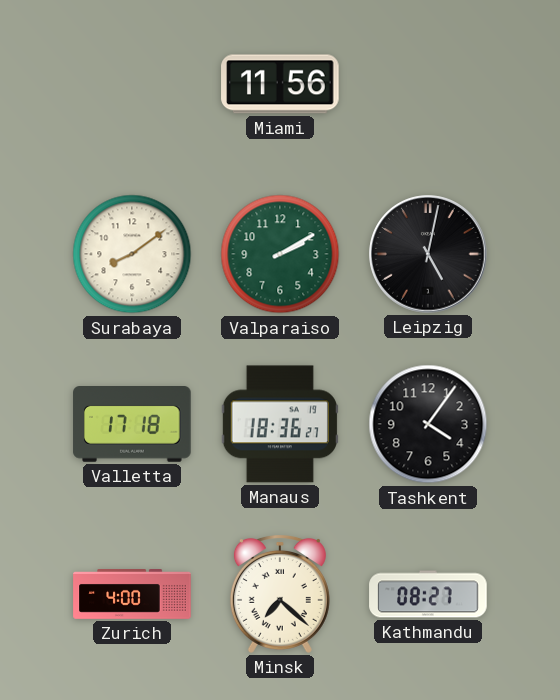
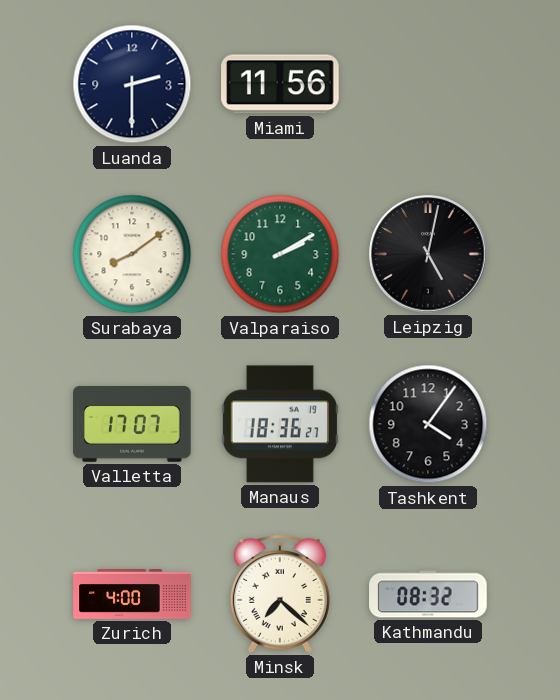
Luanda: none -> 2:30 (132, 84)
Valletta: 17:18 -> 17:07 (132, 425)
Kathmandu: 08:27 -> 08:32 (428, 594)
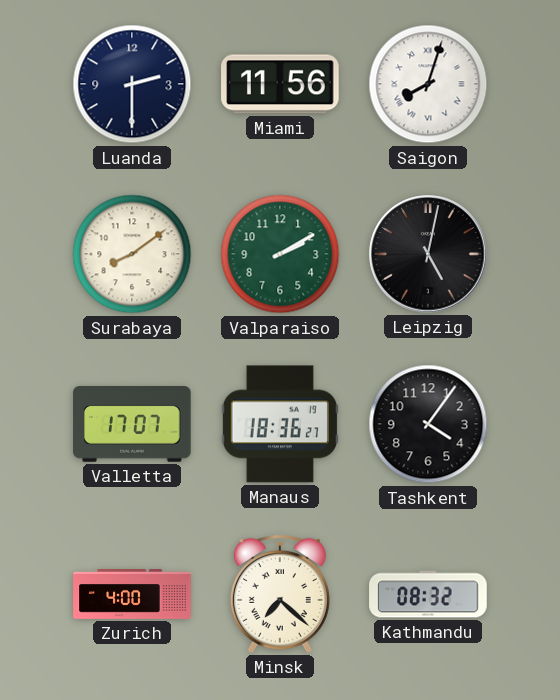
Saigon: none -> 8:03 (428, 84)
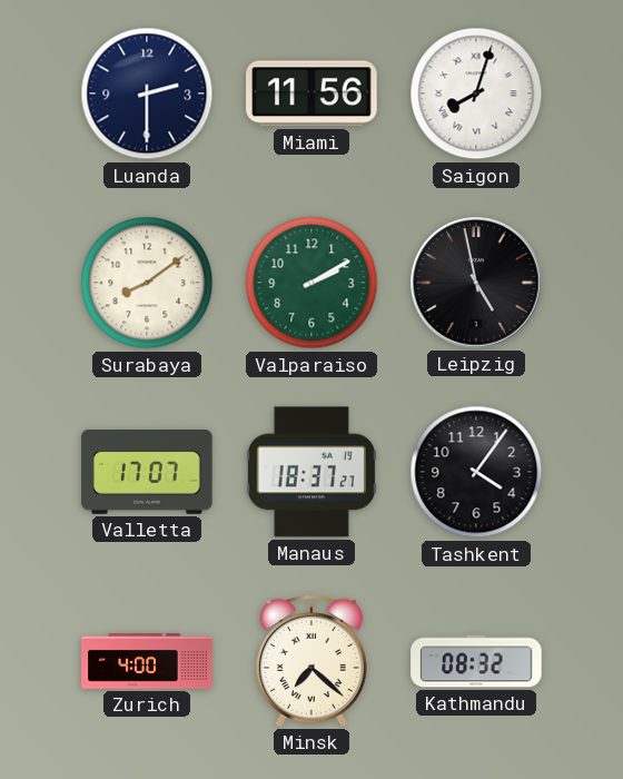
Leipzig: 5:02 -> 4:58 (476, 283)
Manaus: 18:36 -> 18:37 (311, 472)
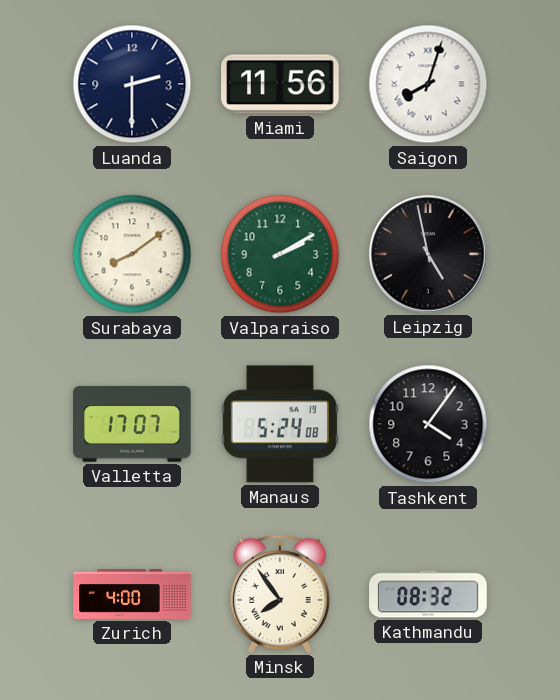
Manaus: 18:37 -> 5:24 (280, 424)
Minsk: 7:22 -> 7:54 (280, 595)
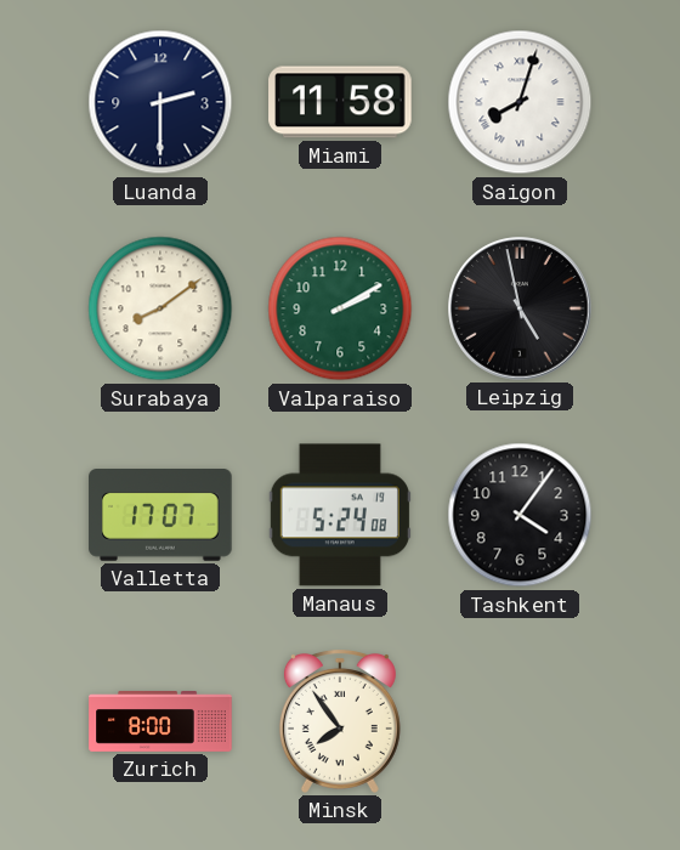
Miami: 11:56 -> 11:58 (340, 102)
Zurich: 4:00 -> 8:00 (160, 721)
Kathmandu: 08:32 -> none (428, 594)
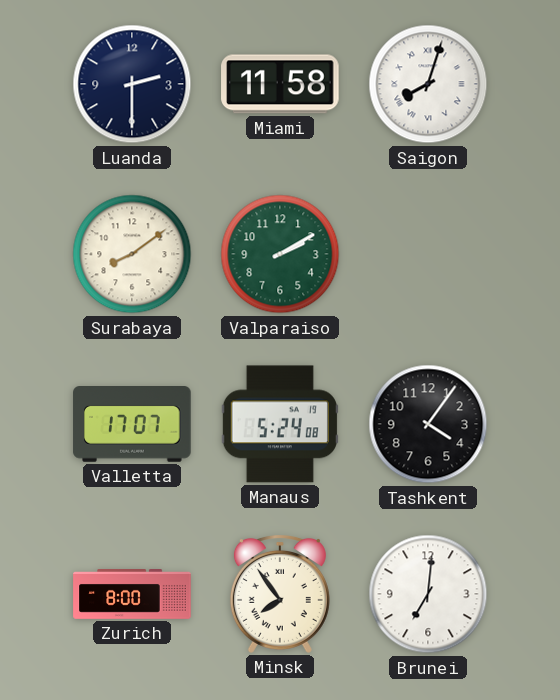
Leipzig: 4:58 -> none (520, 308)
Brunei: none -> 7:01 (428, 594)
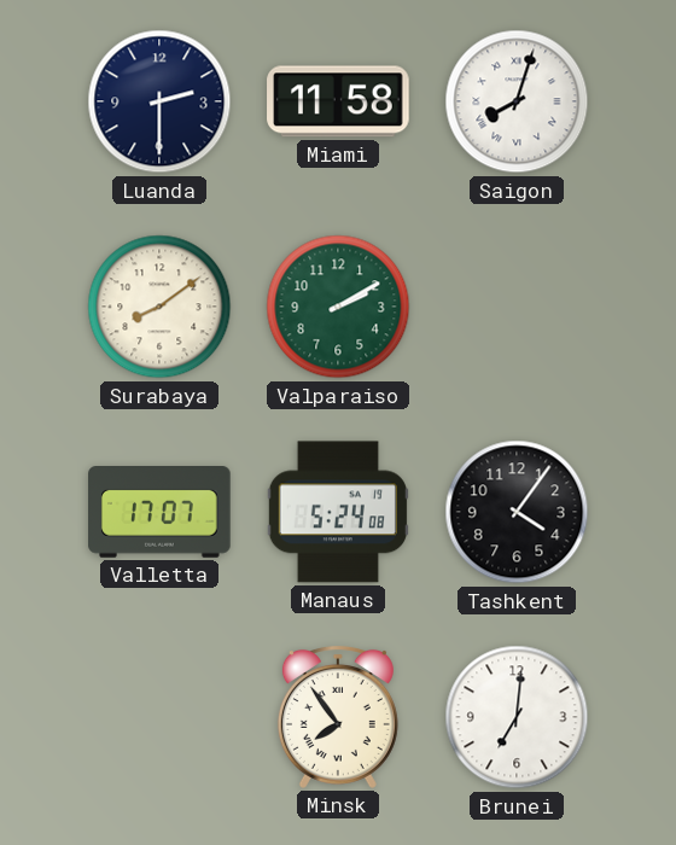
Zurich: 8:00 -> none (132, 594)
